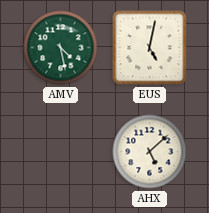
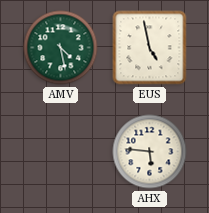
EUS: 5:02 -> 4:58 (150, 48)
AHX: 5:08 -> 5:46 (150, 152)
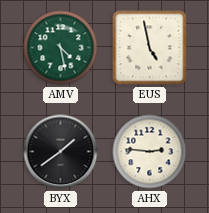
BYX: none -> 1:39 (61, 152)
AHX: 5:46 -> 2:46 (150, 152)
